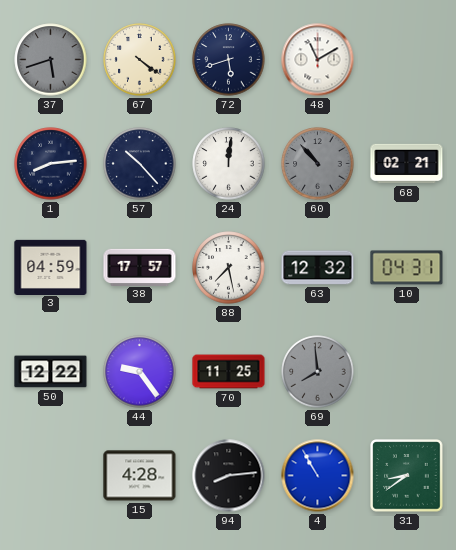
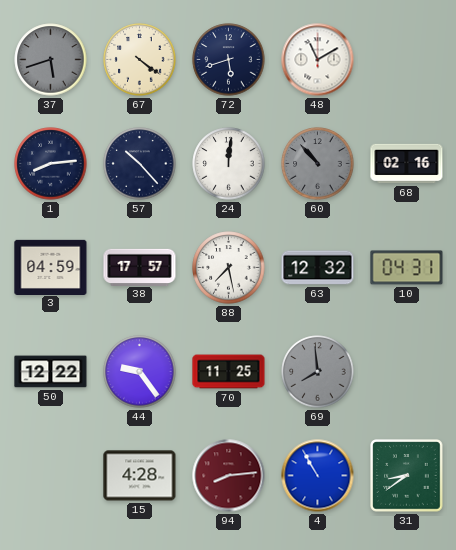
68: 02:21 -> 02:16 (407, 164)
94 dial: black -> burgundy (229, 476)
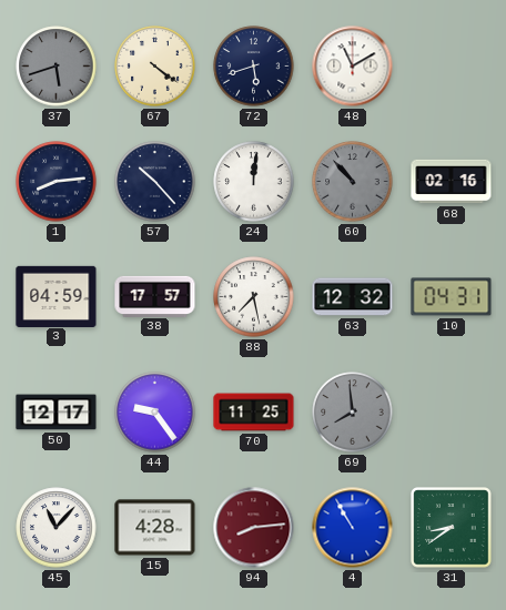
50: 12:22 -> 12:17 (57, 413)
45: none -> 11:07 (57, 528)
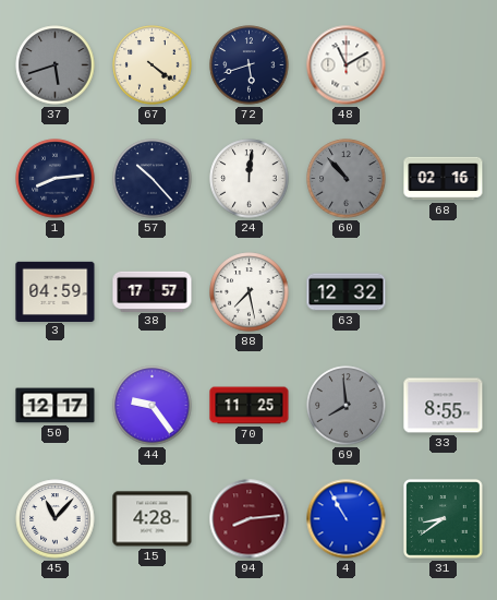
10: 04:31 -> none (452, 297)
33: none -> 8:55 (444, 406)
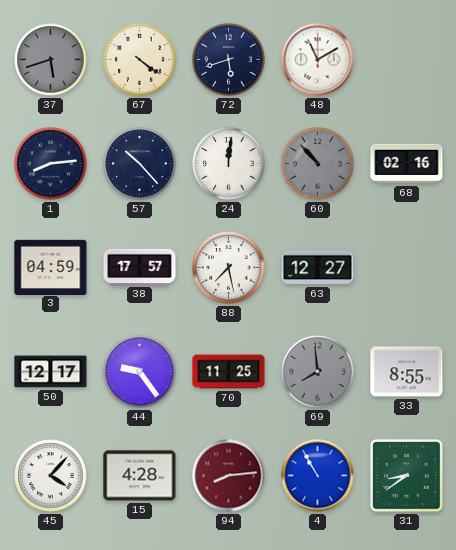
63: 12:32 -> 12:27 (318, 268)
45: 11:07 -> 4:07 (51, 476)
